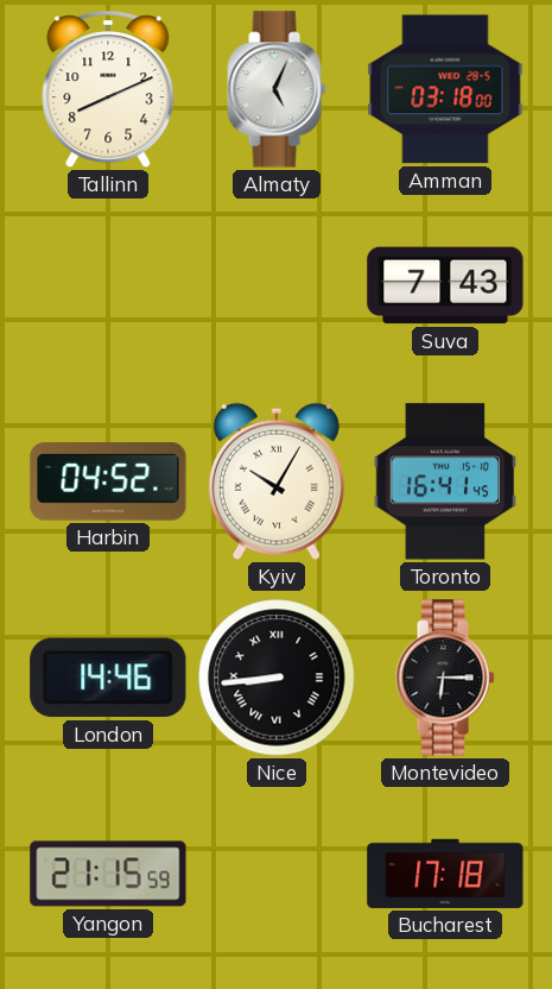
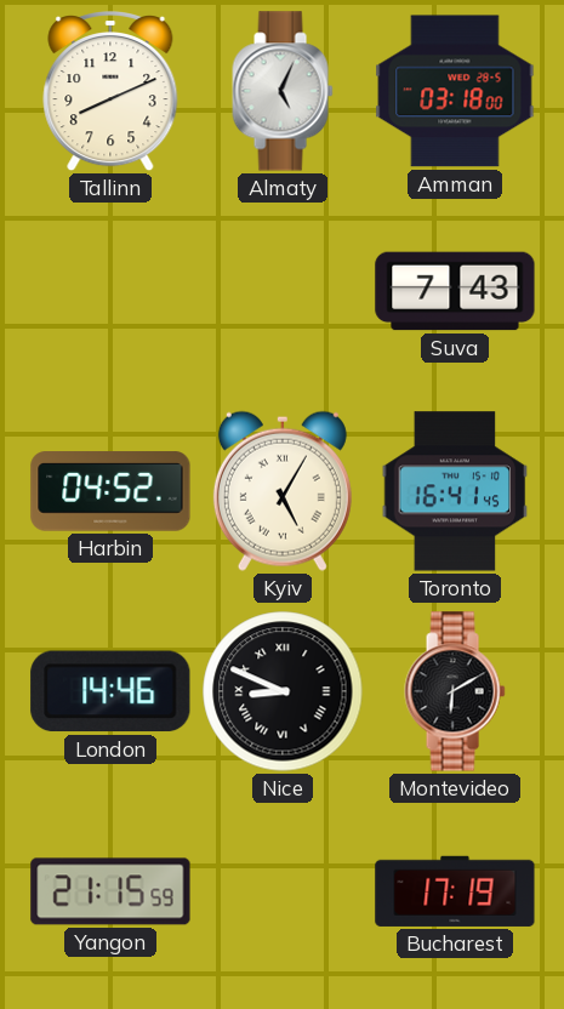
Kyiv: 10:05 -> 5:05 (283, 491)
Nice: 8:44 -> 8:49 (283, 691)
Montevideo: 6:15 -> 6:10 (455, 691)
Bucharest: 17:18 -> 17:19 (455, 891)
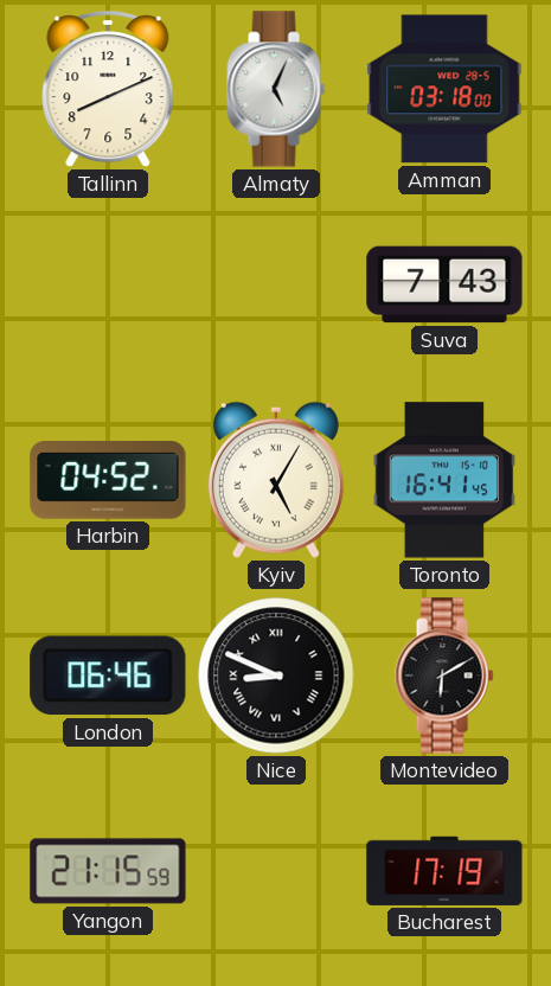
London: 14:46 -> 06:46 (108, 676)
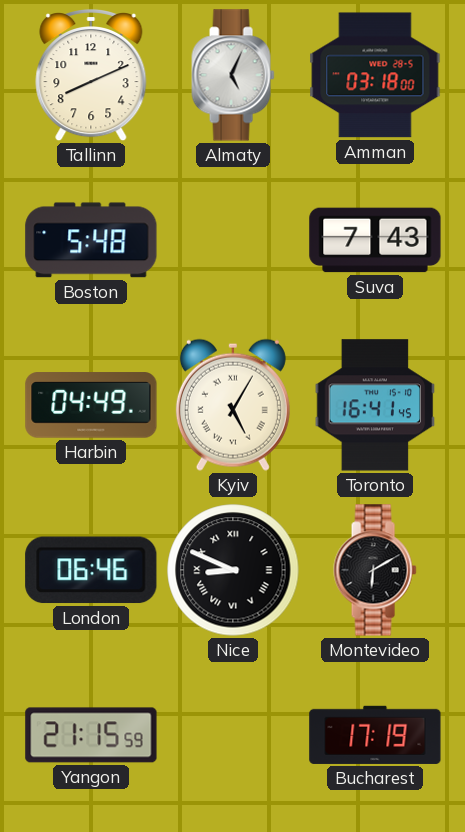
Boston: none -> 5:48 (91, 240)
Harbin: 04:52 -> 04:49 (91, 405)
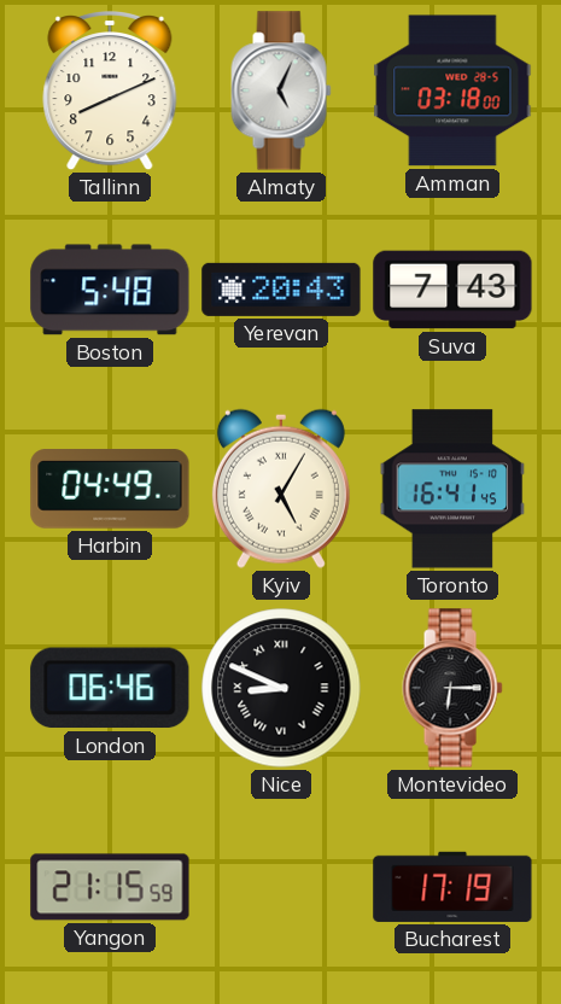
Yerevan: none -> 20:43 (281, 290)
Montevideo: 6:10 -> 6:15 (452, 688)
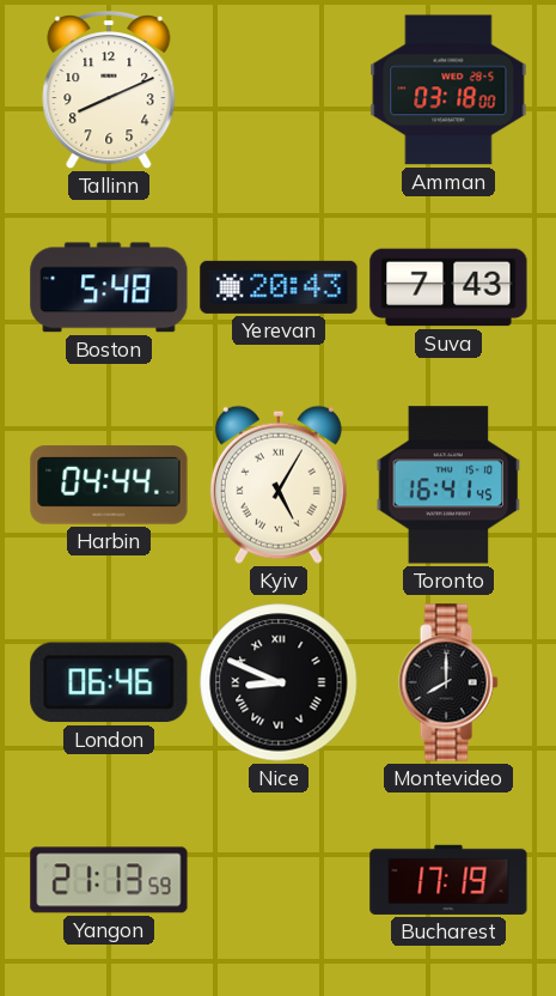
Almaty: 5:04 -> none (281, 91)
Harbin: 04:49 -> 04:44 (109, 485)
Montevideo: 6:15 -> 8:00 (448, 682)
Yangon: 21:15 -> 21:13 (109, 880)
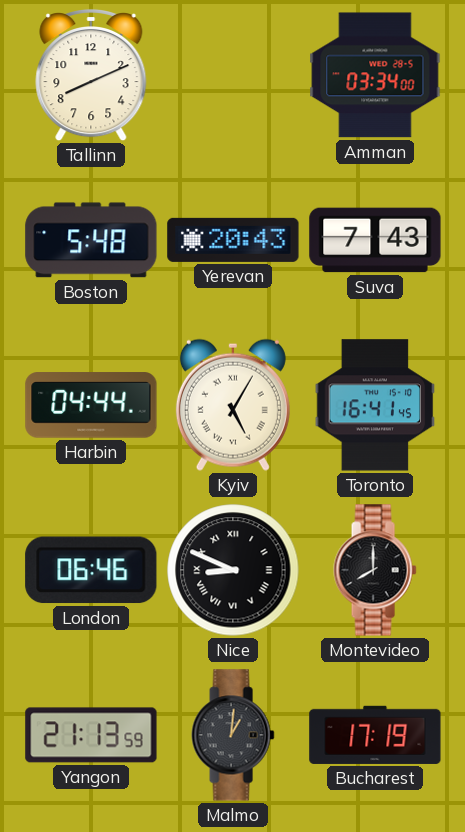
Amman: 03:18 -> 03:34 (375, 75)
Malmo: none -> 1:01 (233, 735)
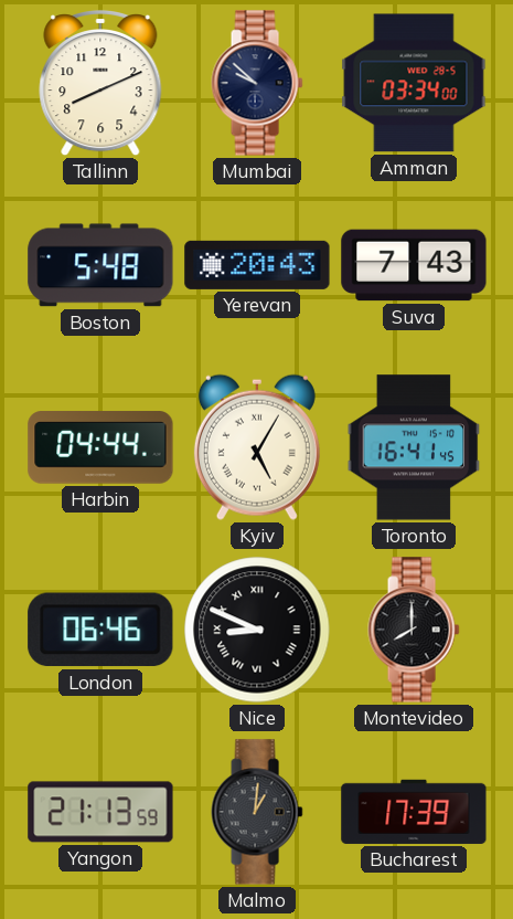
Mumbai: none -> 9:52 (257, 83)
Bucharest: 17:19 -> 17:39 (414, 812)
